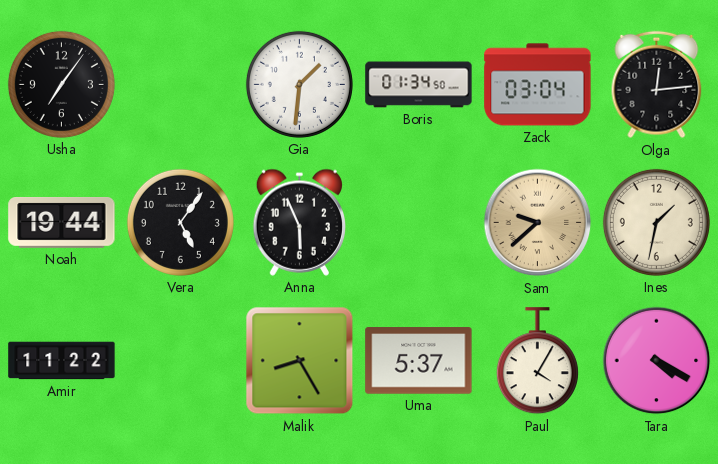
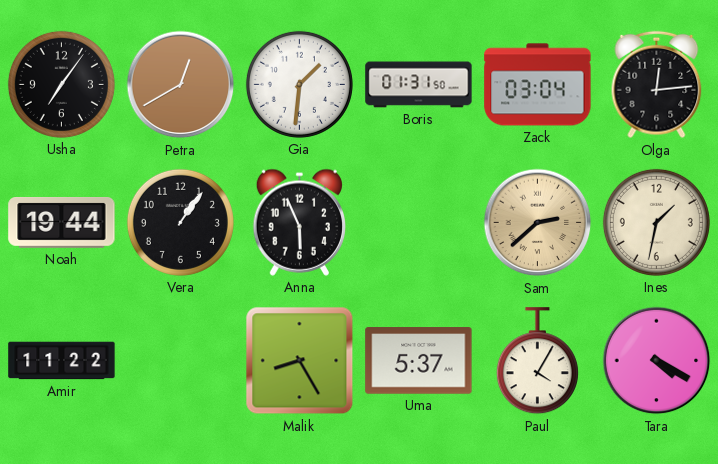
Petra: none -> 12:40 (181, 85)
Boris: 01:34 -> 01:31 (419, 85)
Vera: 5:06 -> 1:06 (180, 222)
Sam: 9:38 -> 2:38 (538, 223)
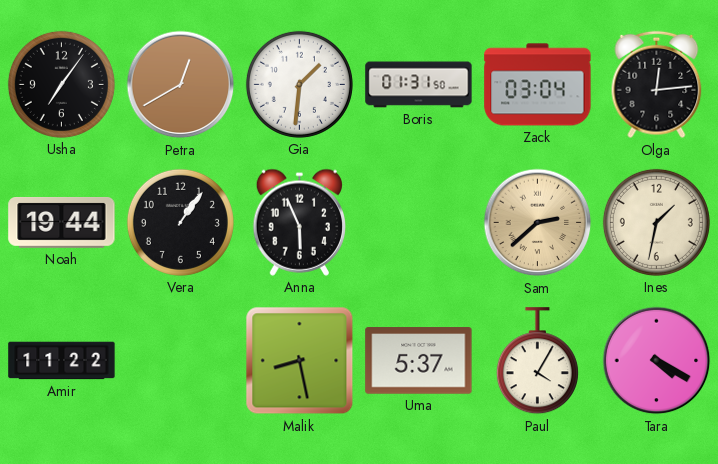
Malik: 8:25 -> 8:28 (300, 361)
